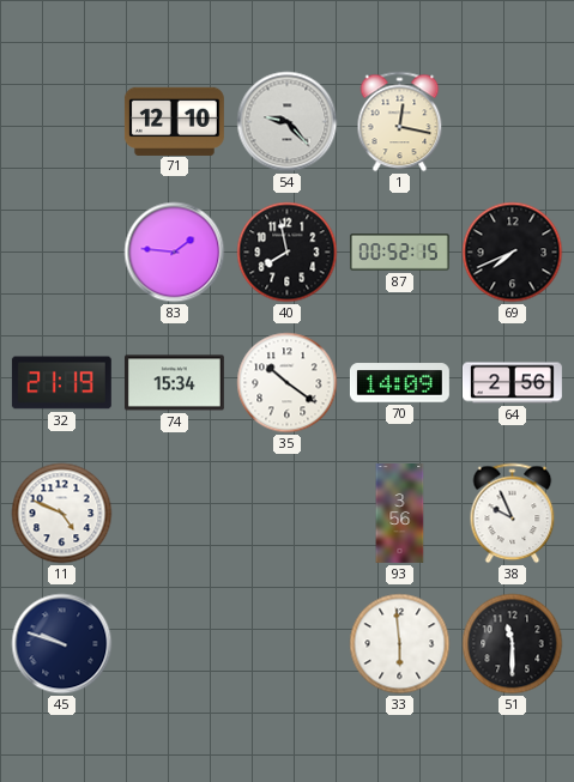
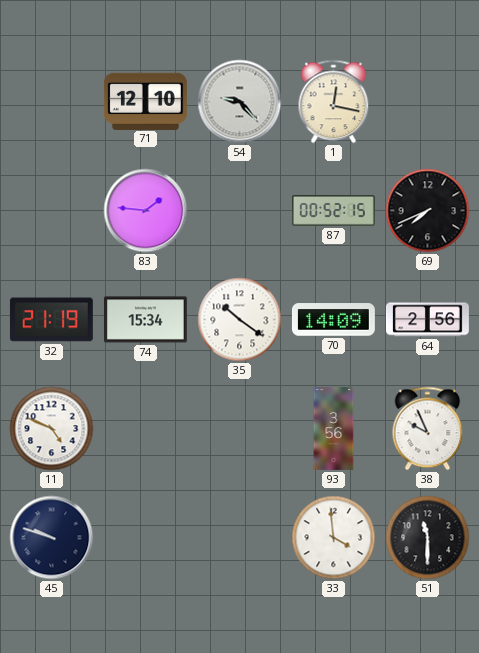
40: 7:58 -> none (288, 253)
33: 5:59 -> 3:59 (334, 538)
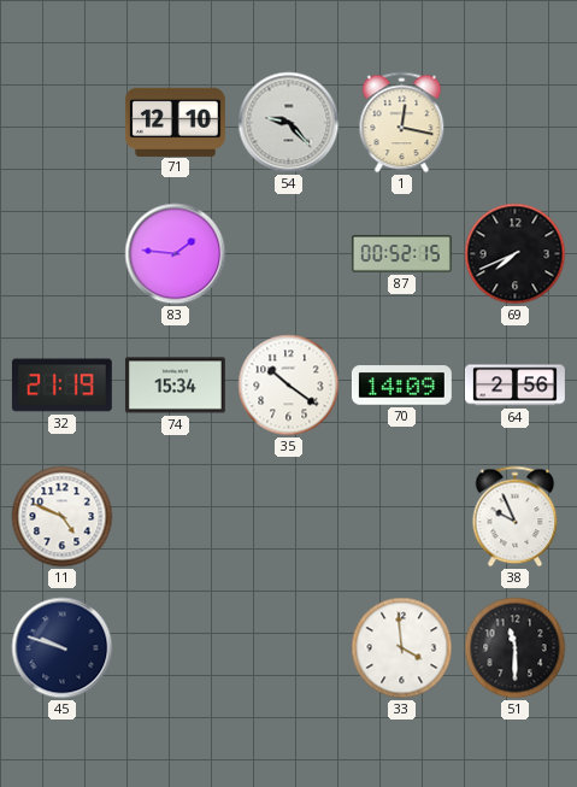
93: 3:56 -> none (334, 429)
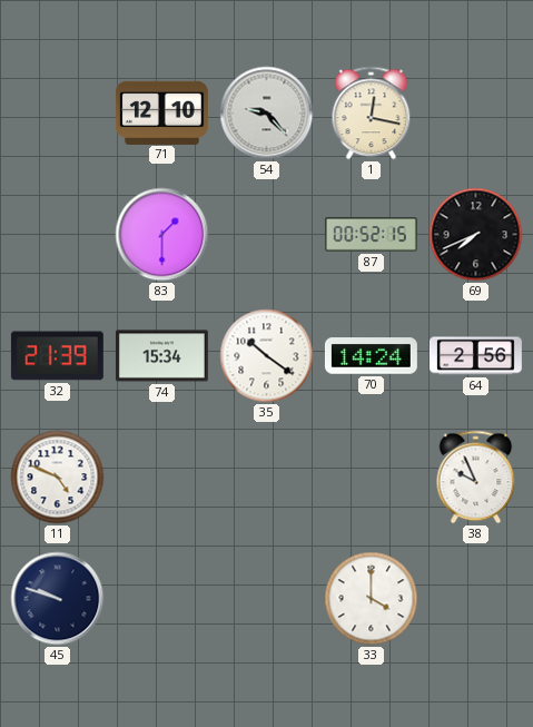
83: 1:46 -> 1:30 (162, 235)
32: 21:19 -> 21:39 (57, 356)
70: 14:09 -> 14:24 (371, 356)
33: 3:59 -> 4:00 (372, 599)
51: 11:30 -> none (516, 648)
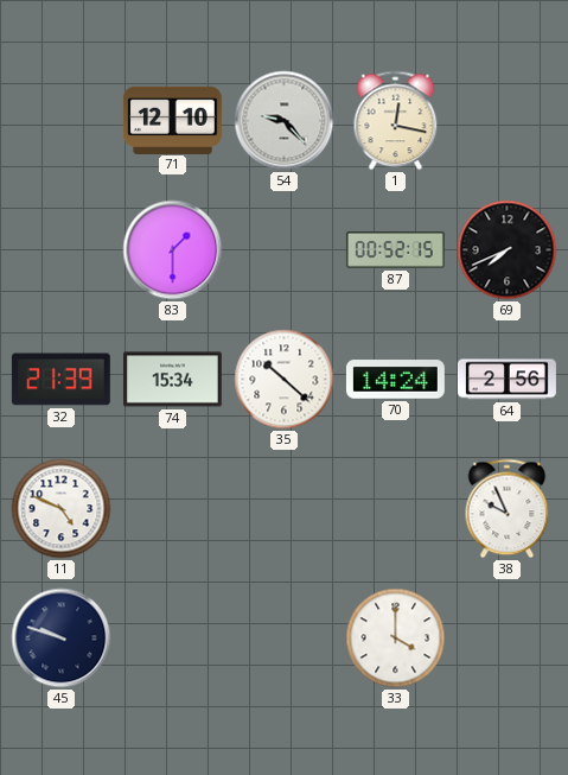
35: 10:21 -> 10:22 (285, 380)
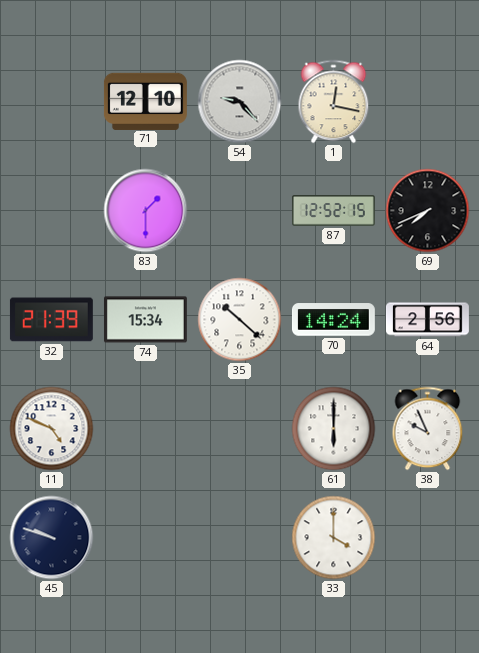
87: 00:52 -> 12:52 (333, 211)
61: none -> 6:00 (334, 429)
